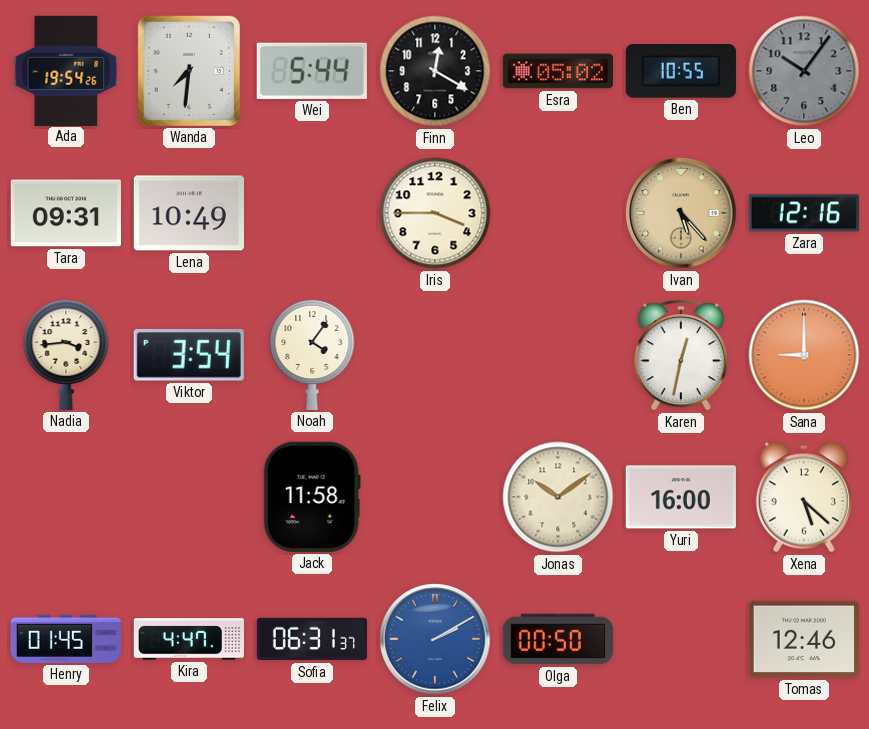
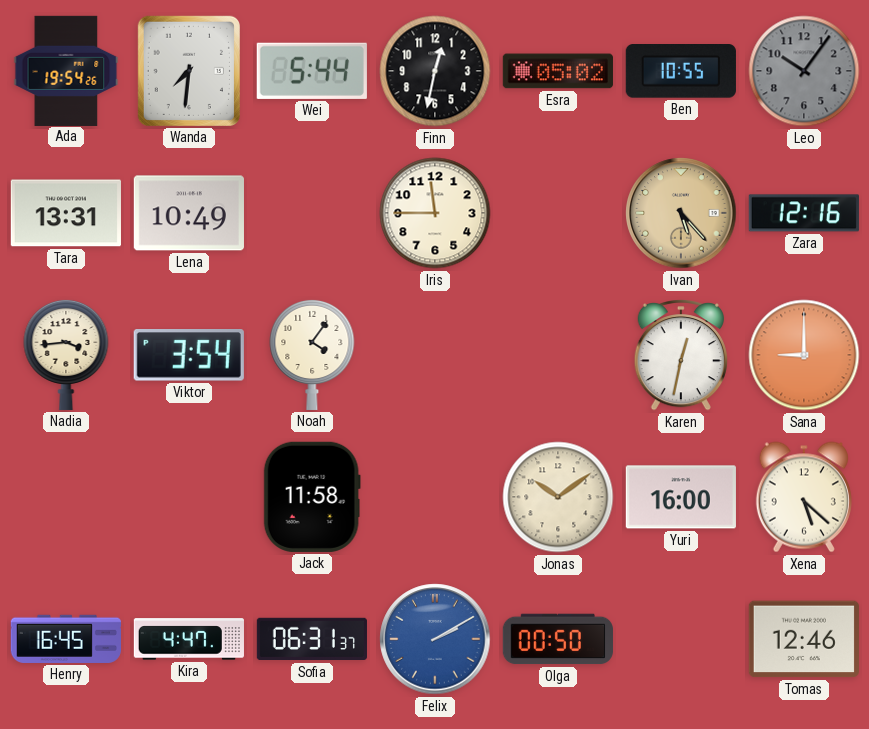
Finn: 12:20 -> 12:32 (435, 71)
Tara: 09:31 -> 13:31 (66, 213)
Iris: 3:45 -> 11:45 (435, 213)
Henry: 01:45 -> 16:45 (66, 639)
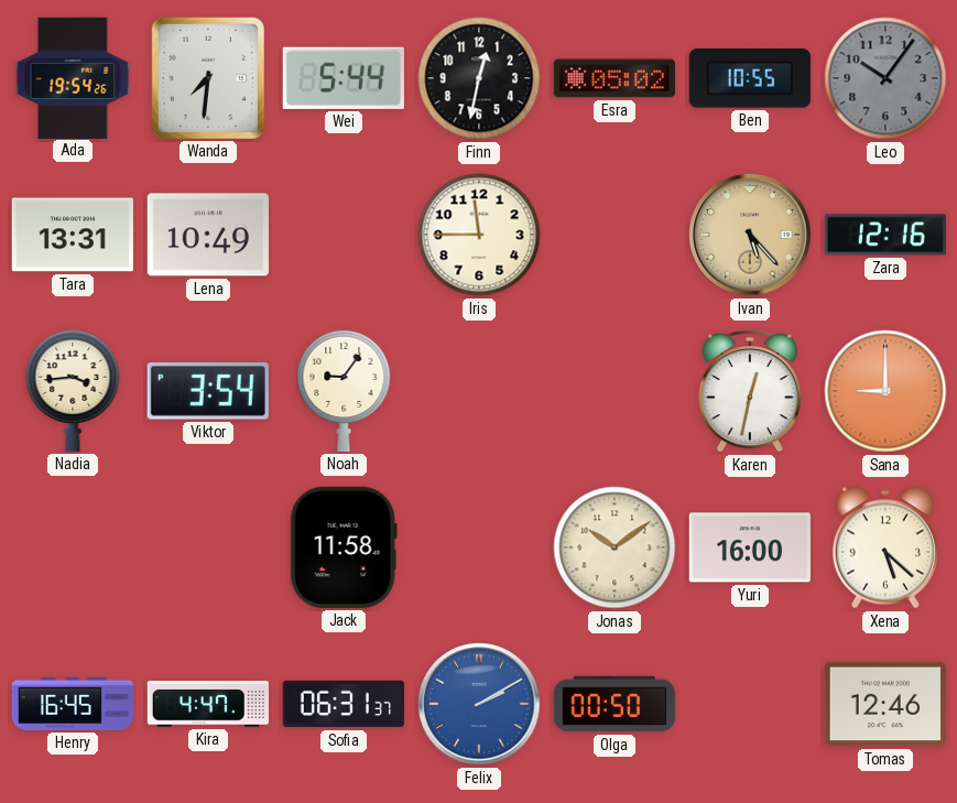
Noah: 4:06 -> 9:06 (344, 390)
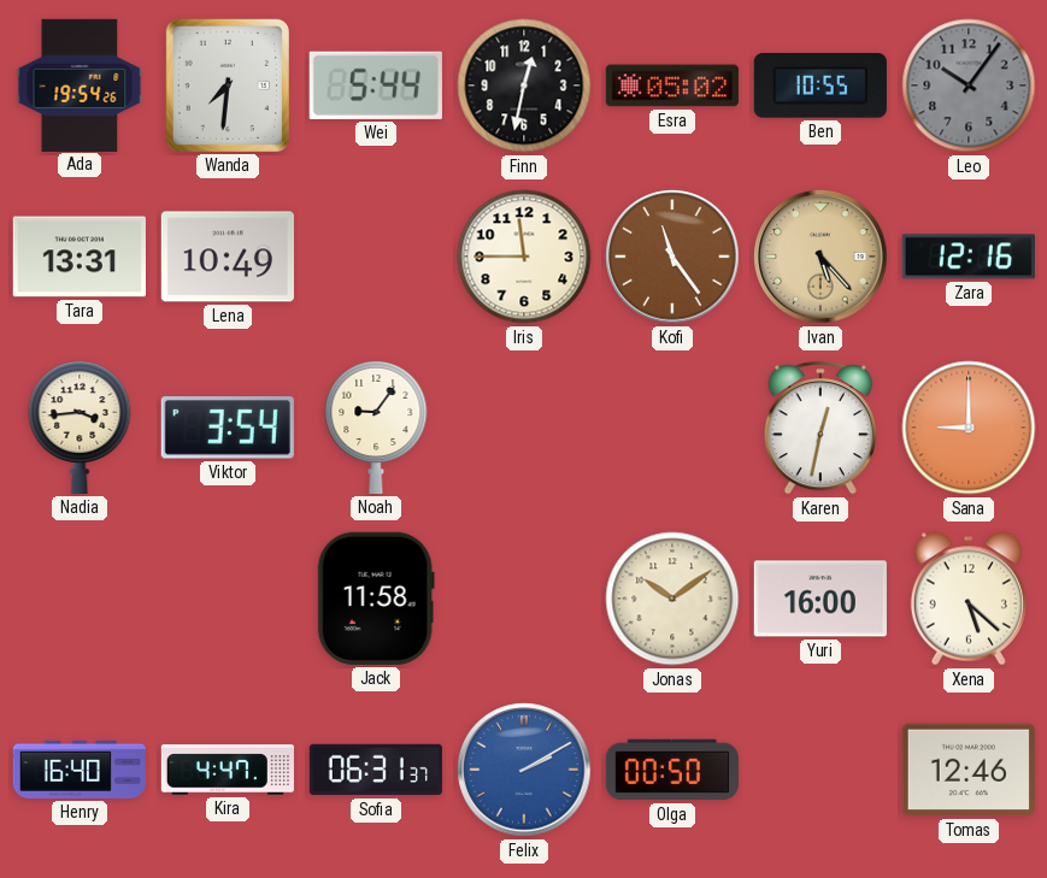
Kofi: none -> 11:24 (672, 257)
Henry: 16:45 -> 16:40 (80, 770)
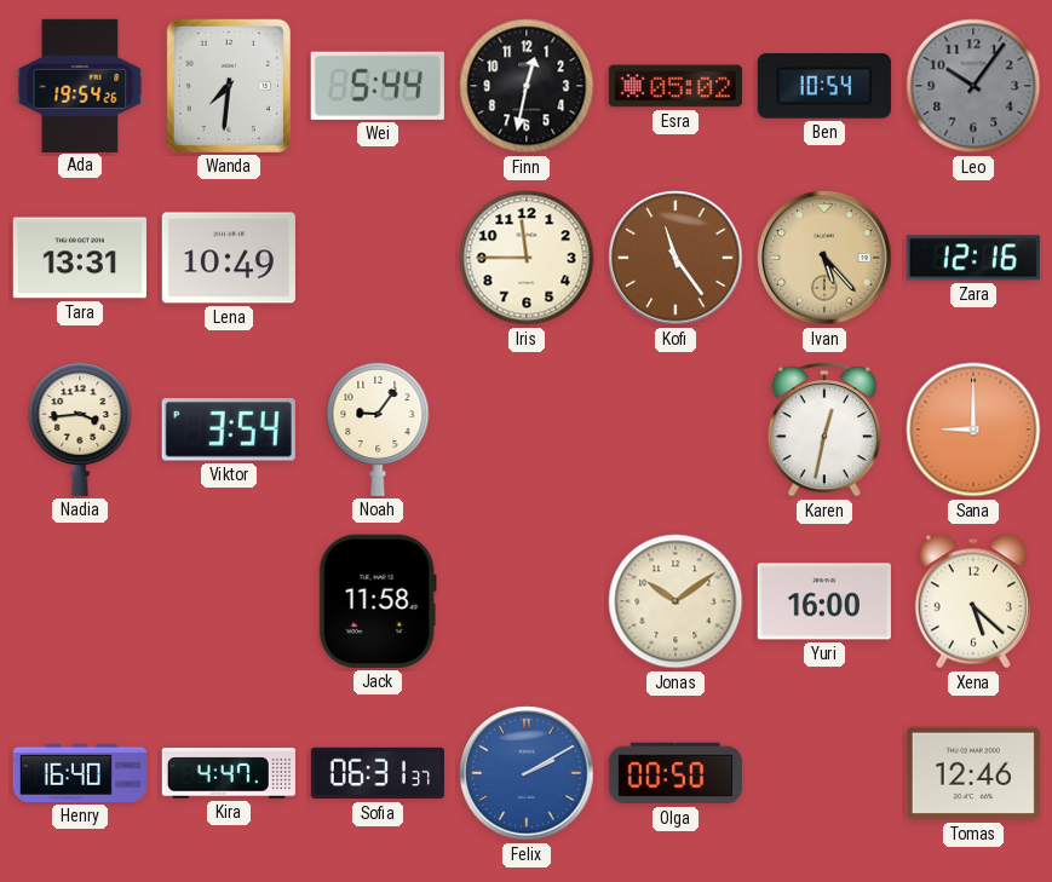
Ben: 10:55 -> 10:54 (824, 86)
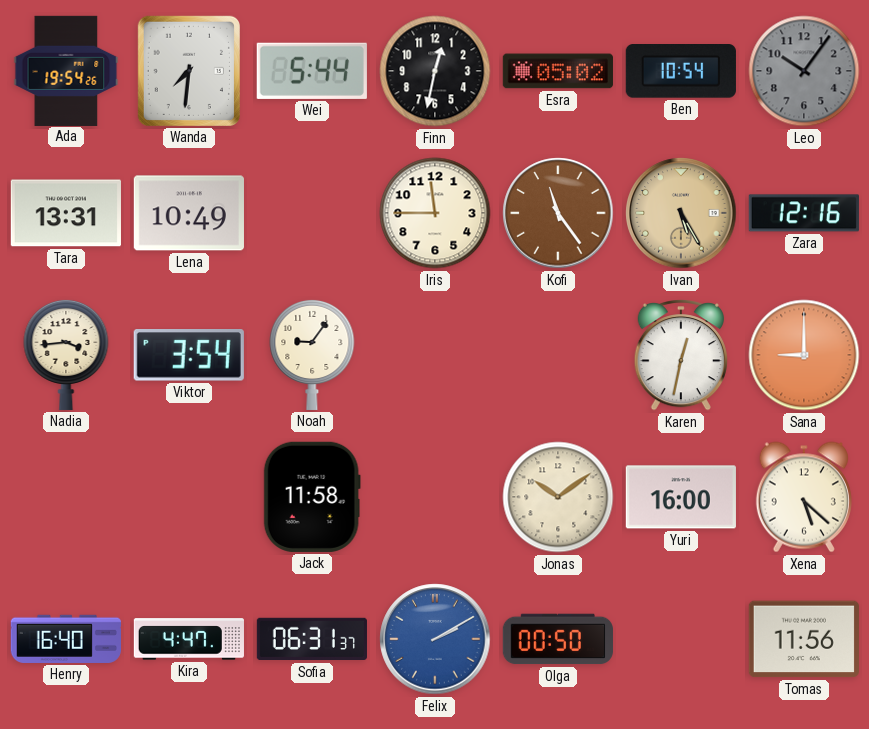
Ivan: 5:23 -> 5:25 (681, 213)
Tomas: 12:46 -> 11:56 (804, 639)
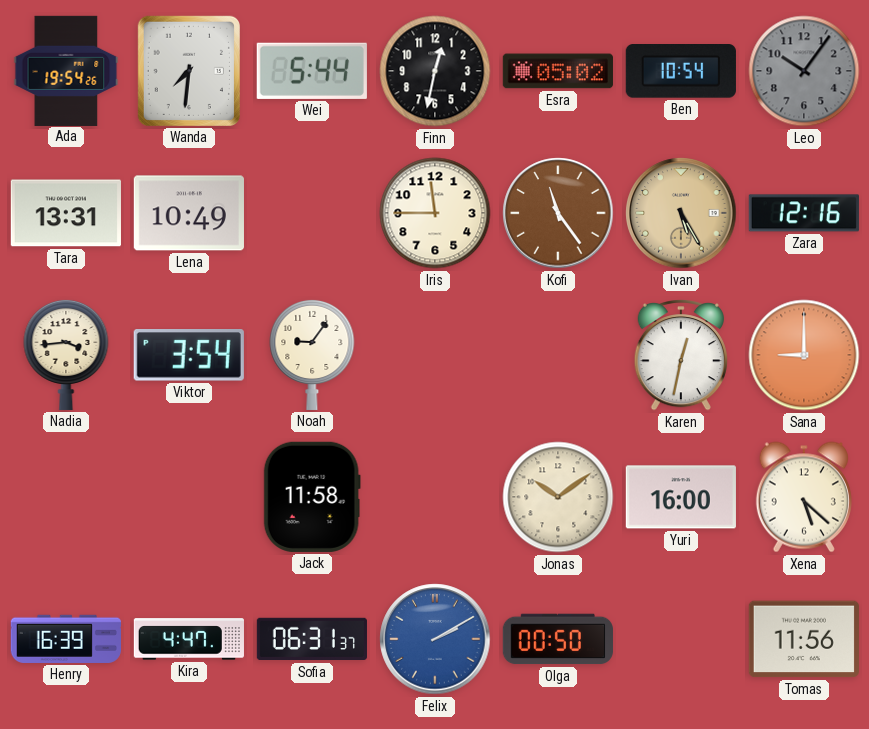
Henry: 16:40 -> 16:39 (66, 639)
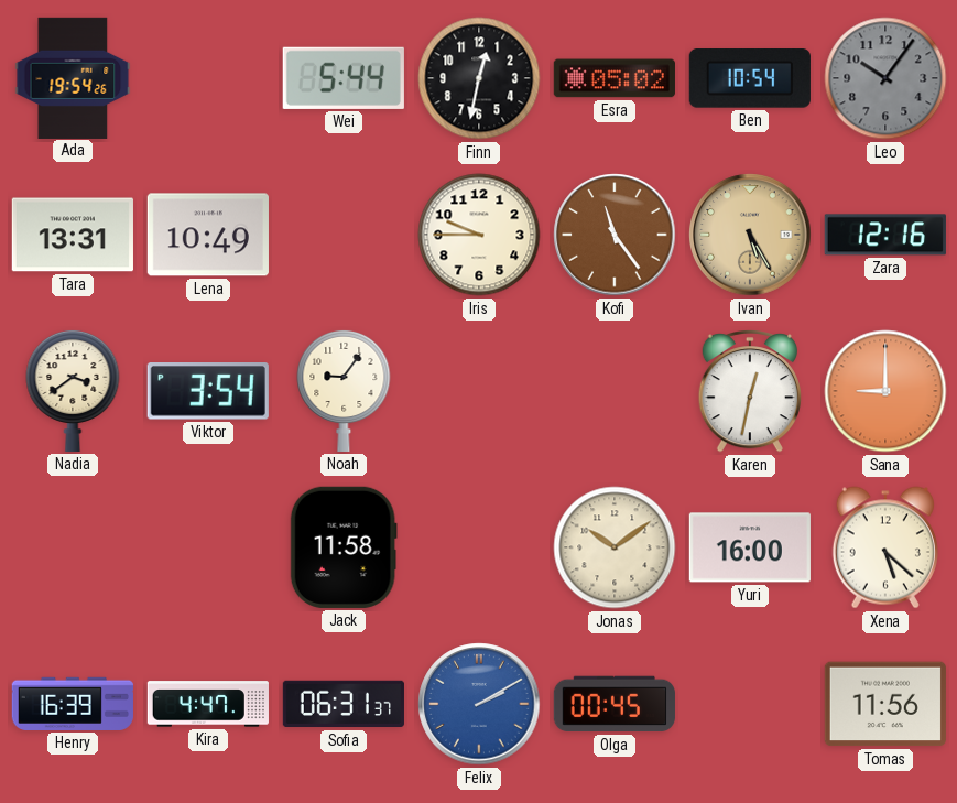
Wanda: 7:31 -> none (189, 71)
Iris: 11:45 -> 9:45 (479, 235)
Nadia: 3:44 -> 3:39 (73, 390)
Olga: 00:50 -> 00:45 (615, 704)
